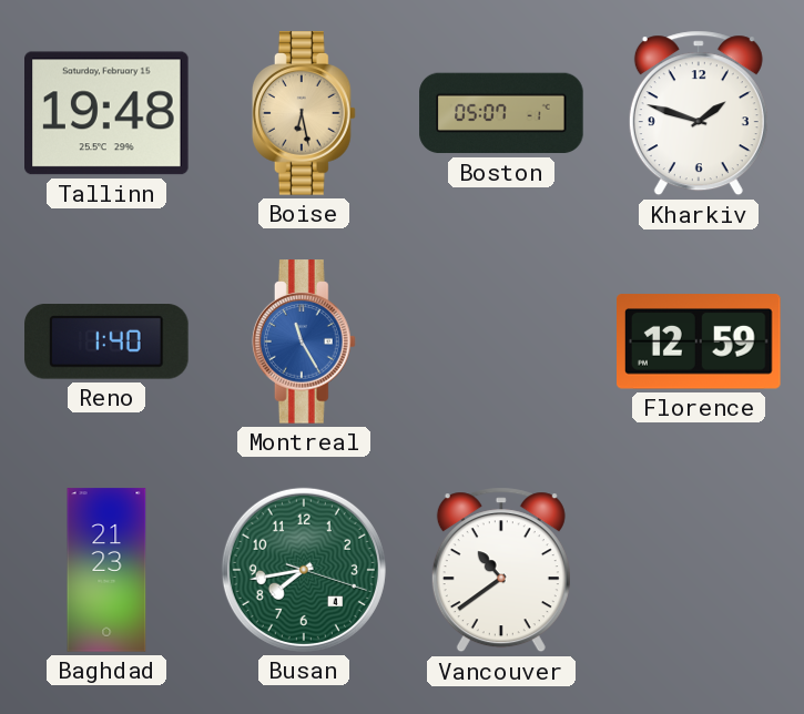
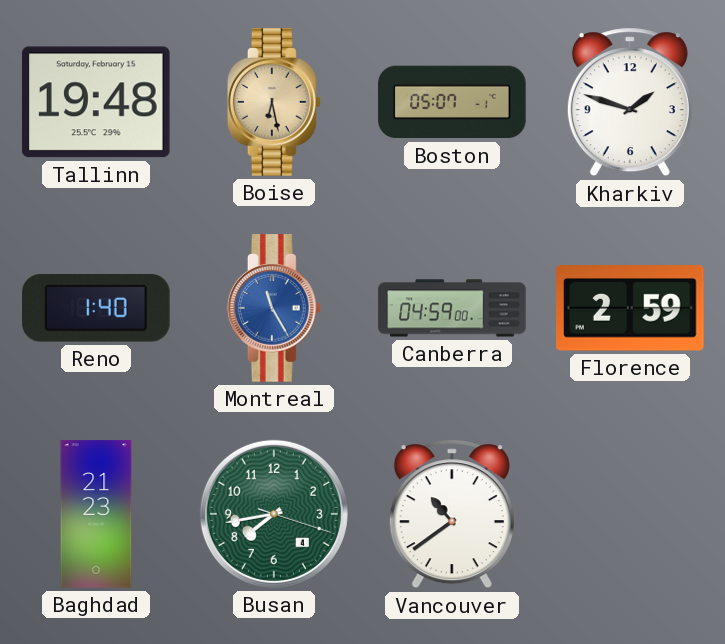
Canberra: none -> 04:59 (452, 308)
Florence: 12:59 -> 2:59 (631, 308)
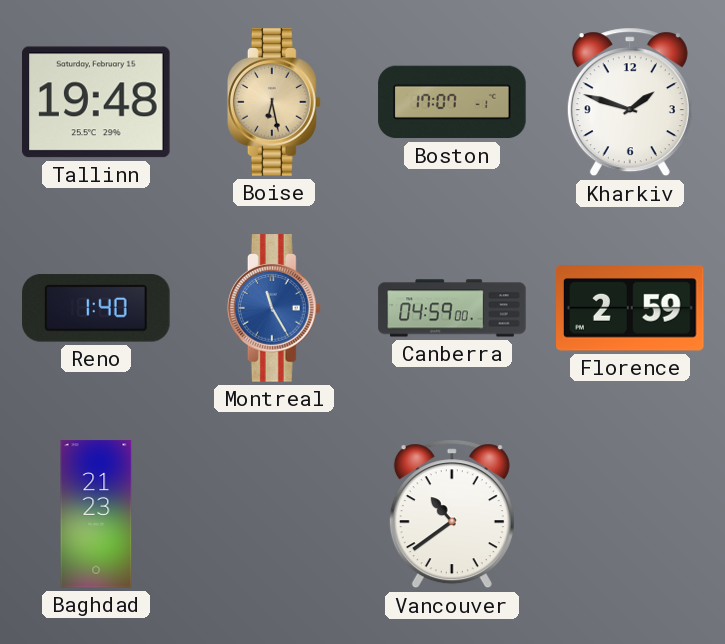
Boston: 05:07 -> 17:07 (452, 102)
Busan: 7:43 -> none (274, 514)
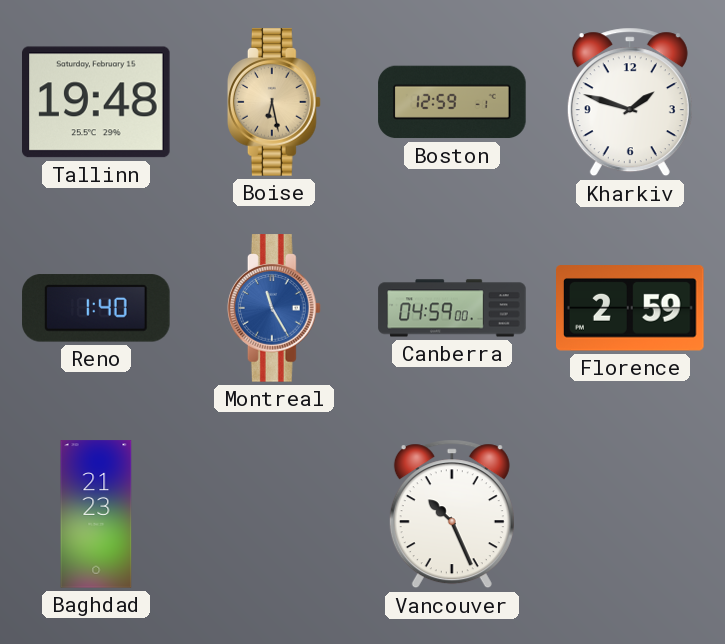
Boston: 17:07 -> 12:59 (452, 102)
Vancouver: 10:39 -> 10:26 (452, 514)
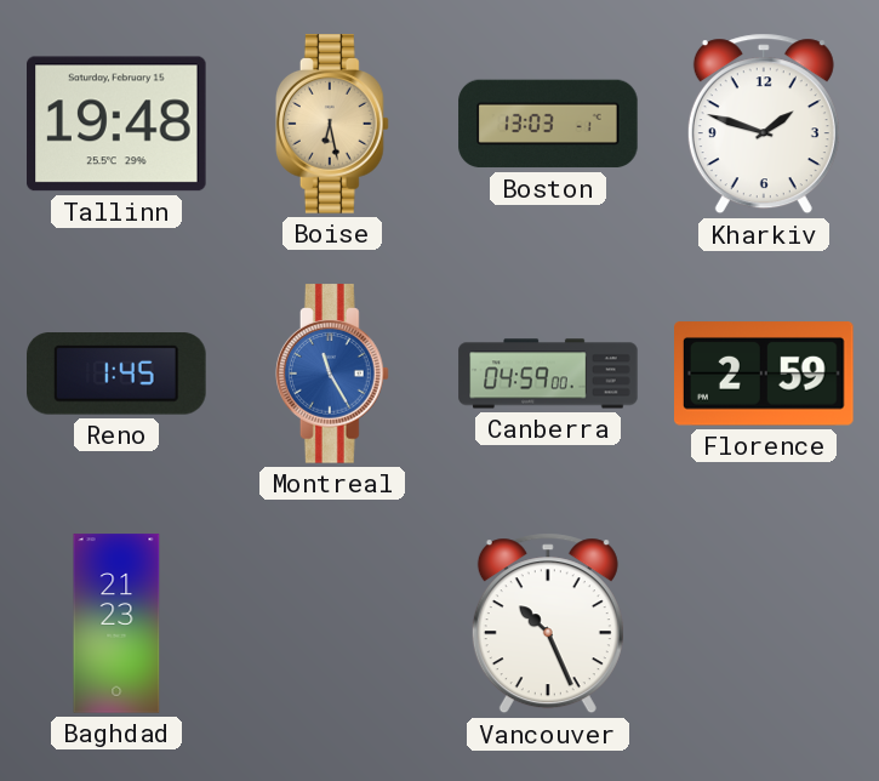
Boston: 12:59 -> 13:03 (548, 124)
Reno: 1:40 -> 1:45 (116, 374)
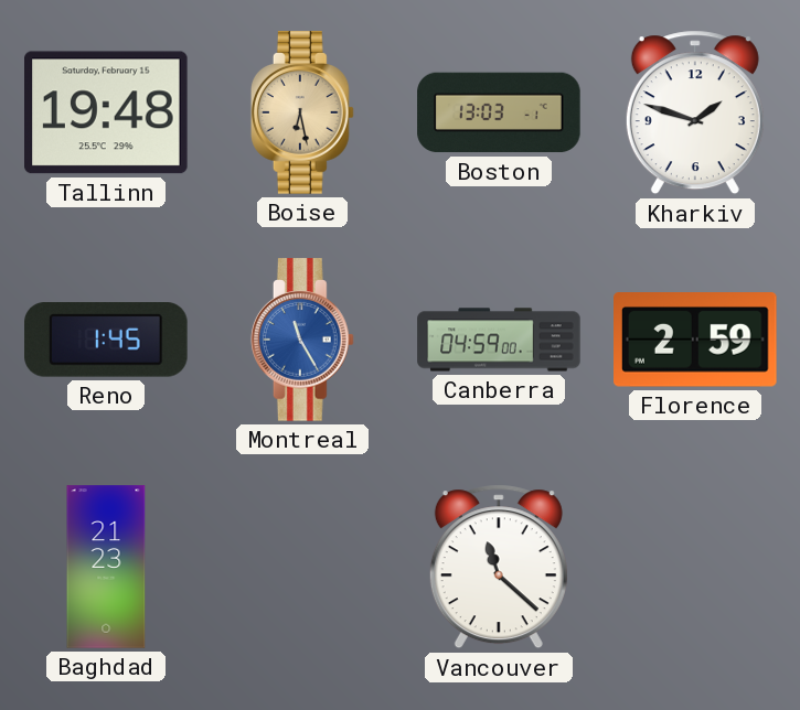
Vancouver: 10:26 -> 11:22 (499, 567)
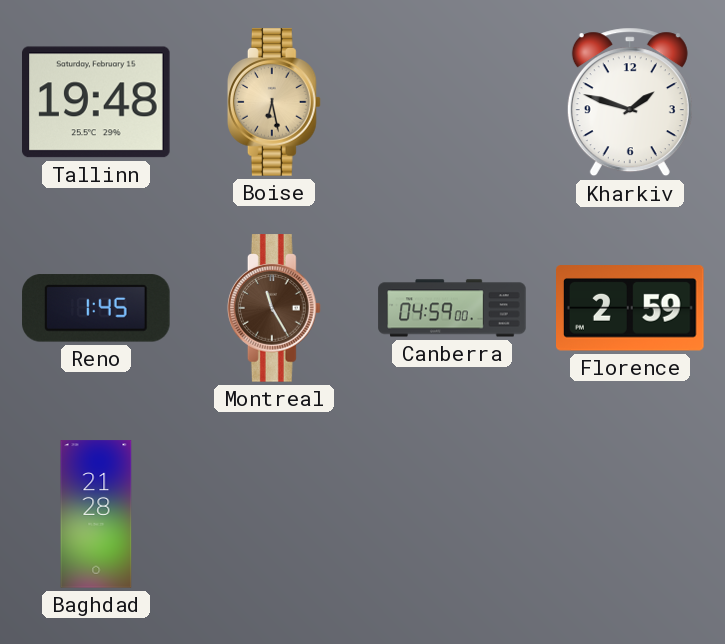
Boston: 13:03 -> none (499, 112)
Montreal dial: blue -> brown (274, 308)
Baghdad: 21:23 -> 21:28 (96, 514)
Vancouver: 11:22 -> none (499, 567)
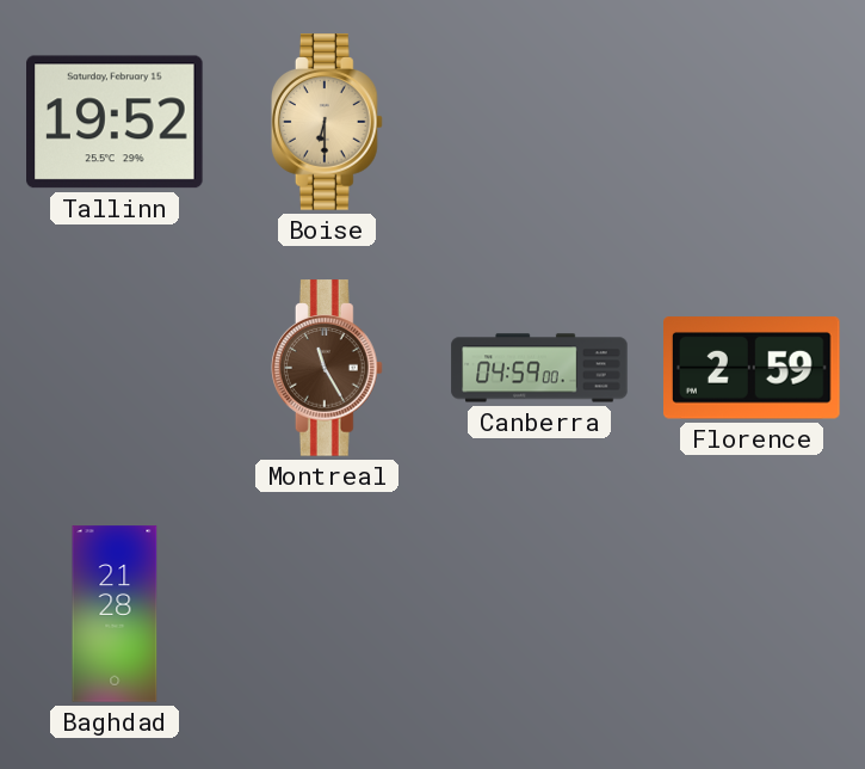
Tallinn: 19:48 -> 19:52 (115, 122)
Boise: 6:28 -> 6:30 (327, 122)
Kharkiv: 1:48 -> none (630, 102)
Reno: 1:45 -> none (96, 308)
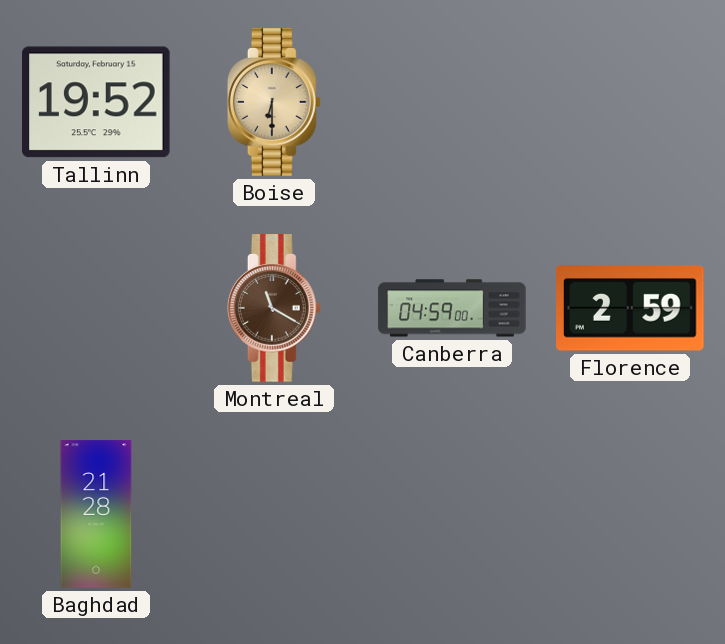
Montreal: 11:25 -> 11:20 (274, 308)
